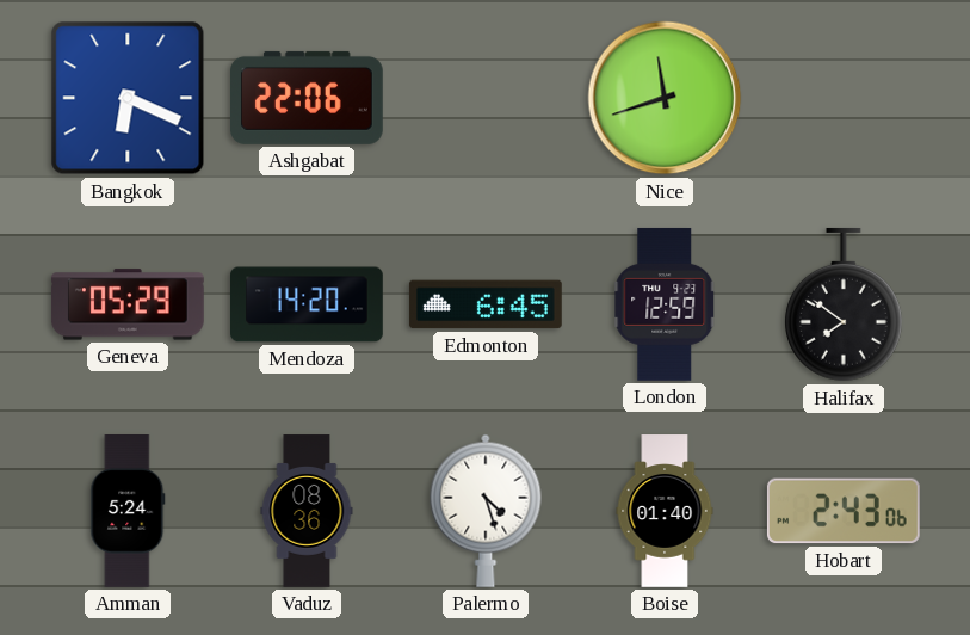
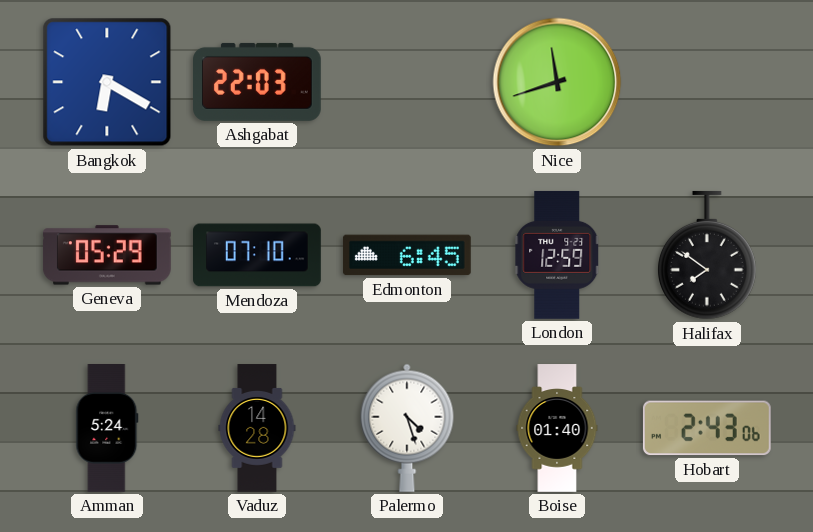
Bangkok: 6:19 -> 6:20 (107, 82)
Ashgabat: 22:06 -> 22:03 (258, 82)
Mendoza: 14:20 -> 07:10 (258, 255)
Vaduz: 08:36 -> 14:28 (257, 428)
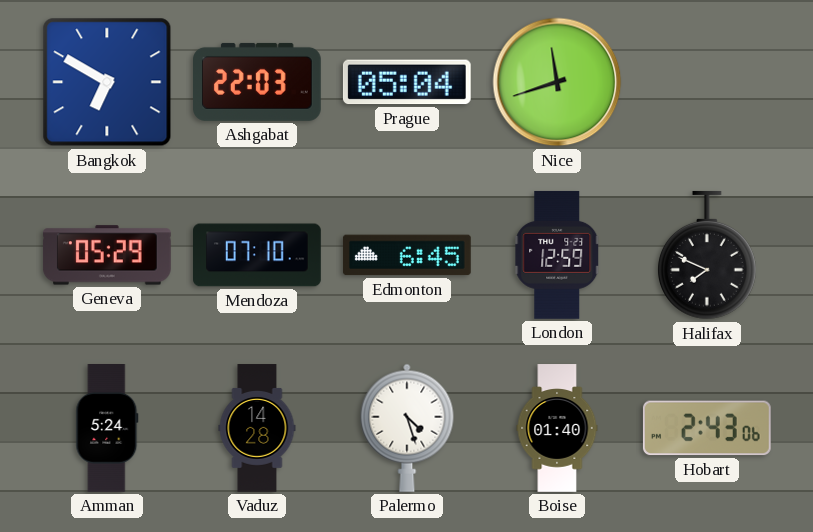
Bangkok: 6:20 -> 6:50 (107, 82)
Prague: none -> 05:04 (407, 82)
Halifax: 7:51 -> 7:49 (707, 256)
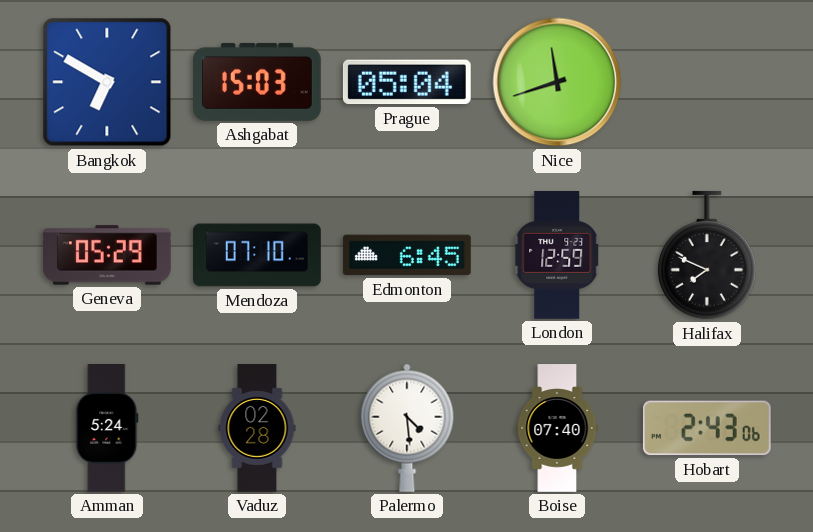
Ashgabat: 22:03 -> 15:03 (258, 82)
Vaduz: 14:28 -> 02:28 (257, 428)
Palermo: 4:27 -> 4:29 (407, 428)
Boise: 01:40 -> 07:40 (557, 428)
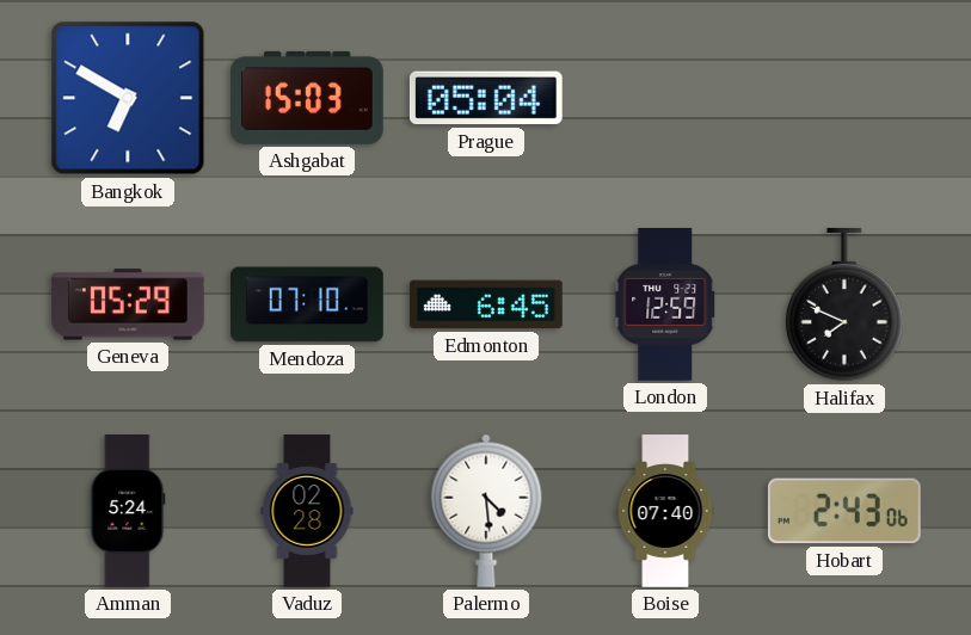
Nice: 11:42 -> none (557, 82)
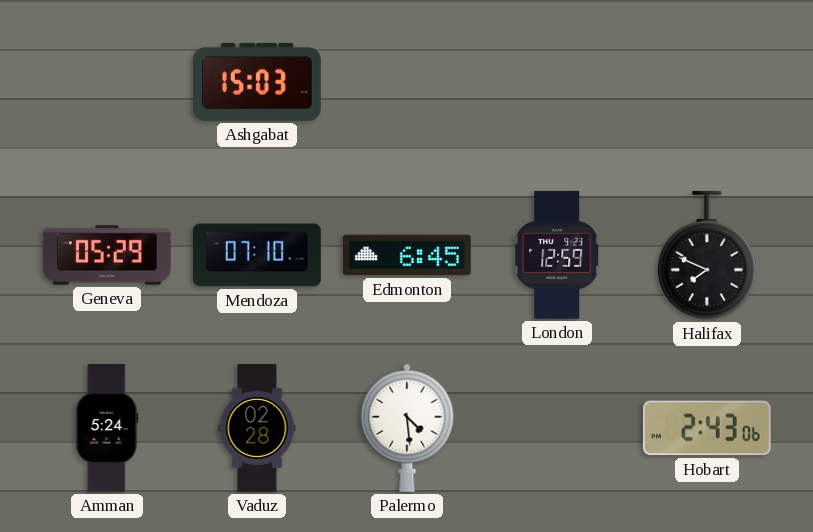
Bangkok: 6:50 -> none (128, 98)
Prague: 05:04 -> none (486, 98)
Boise: 07:40 -> none (665, 511)
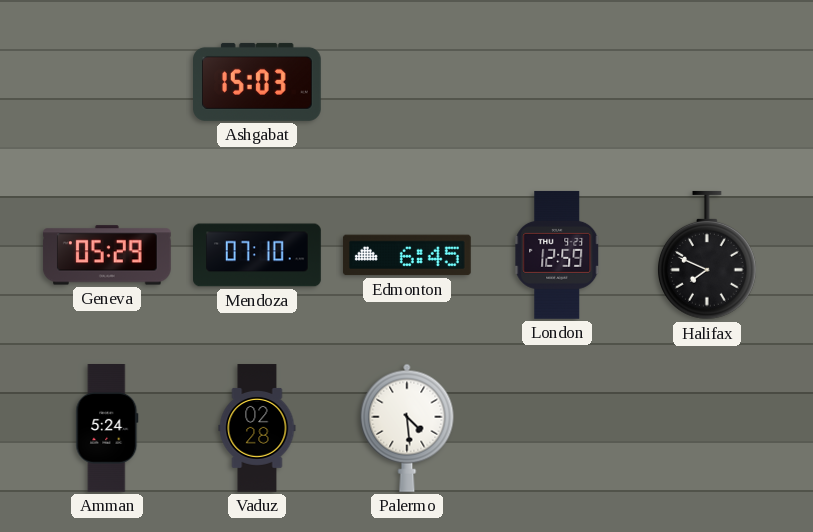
Hobart: 2:43 -> none (707, 428)
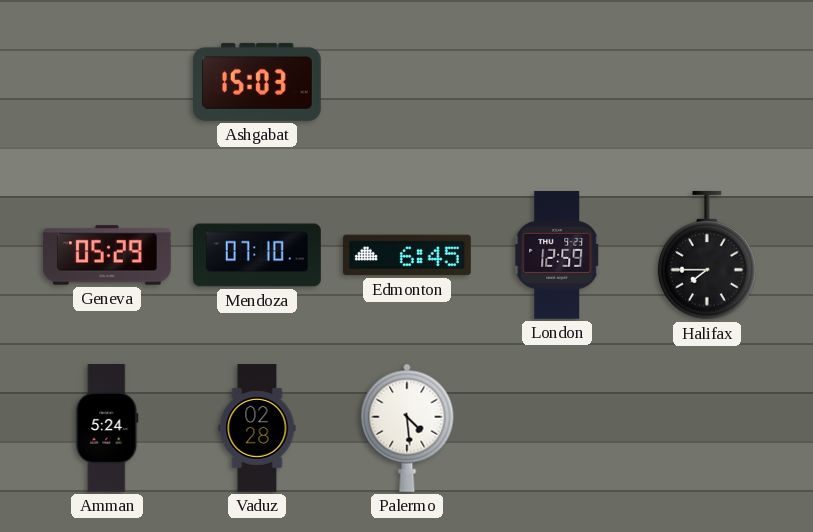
Halifax: 7:49 -> 7:45 (707, 256)
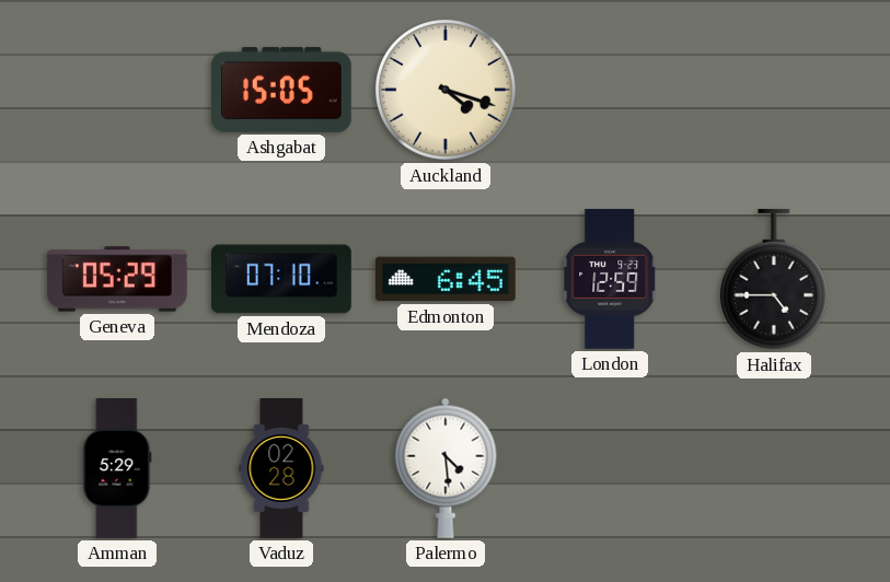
Ashgabat: 15:03 -> 15:05 (282, 90)
Auckland: none -> 4:18 (447, 91)
Halifax: 7:45 -> 4:45 (774, 280)
Amman: 5:24 -> 5:29 (117, 469)
